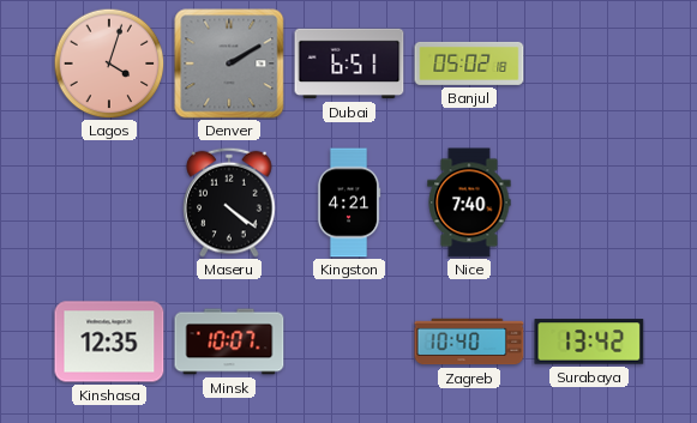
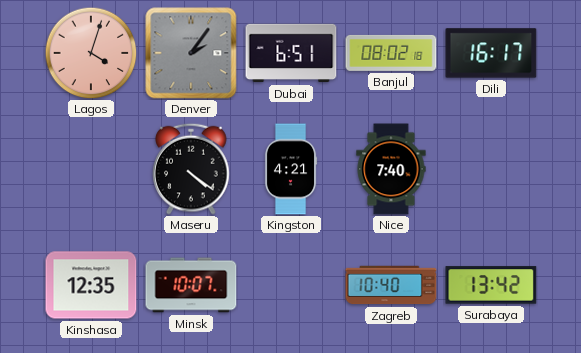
Denver: 2:10 -> 2:06 (191, 53)
Banjul: 05:02 -> 08:02 (391, 53)
Dili: none -> 16:17 (491, 53)
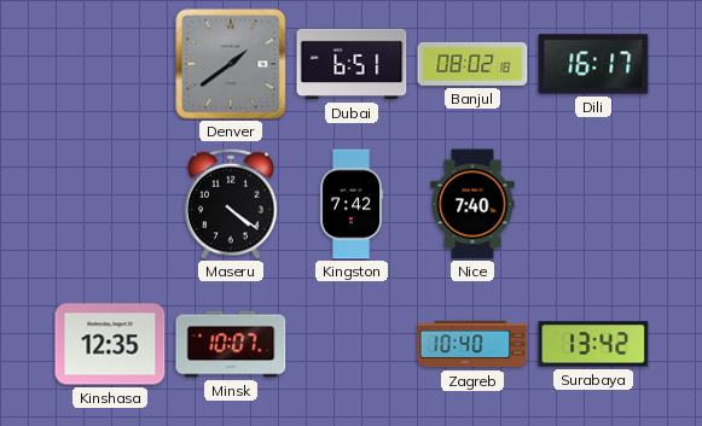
Lagos: 4:03 -> none (91, 53)
Denver: 2:06 -> 1:39 (231, 64)
Kingston: 4:21 -> 7:42 (352, 204)
